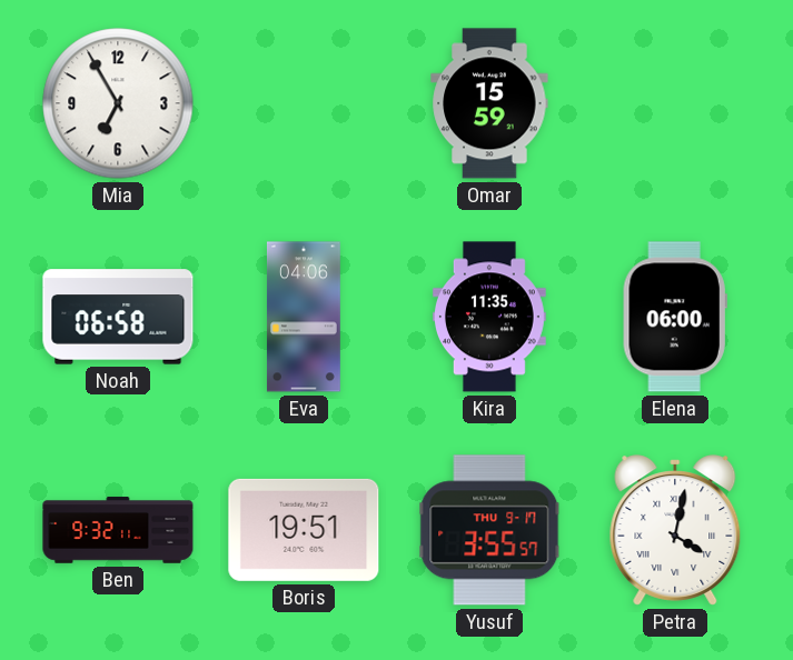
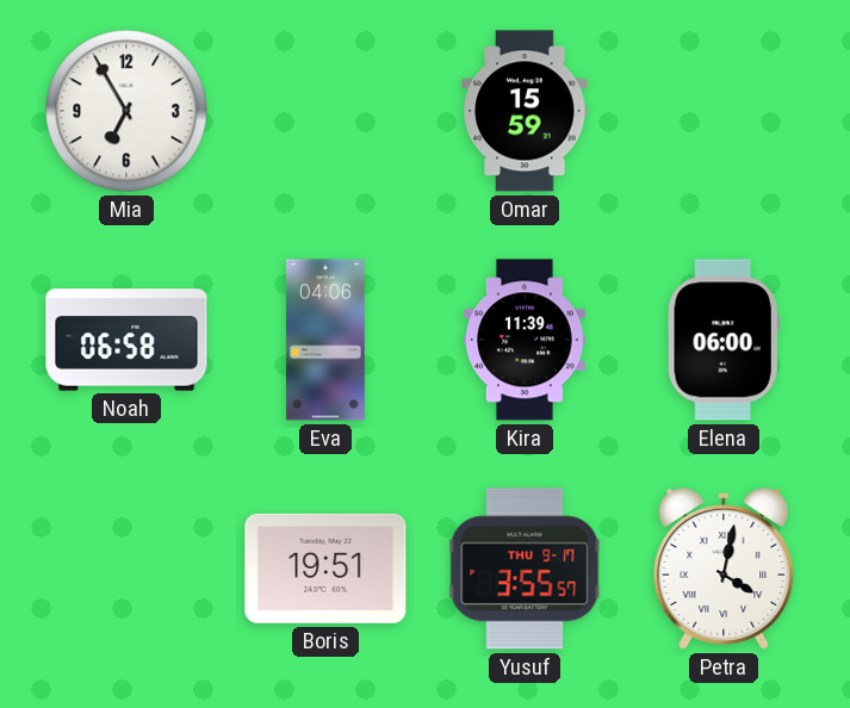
Kira: 11:35 -> 11:39 (525, 340)
Ben: 9:32 -> none (118, 530)
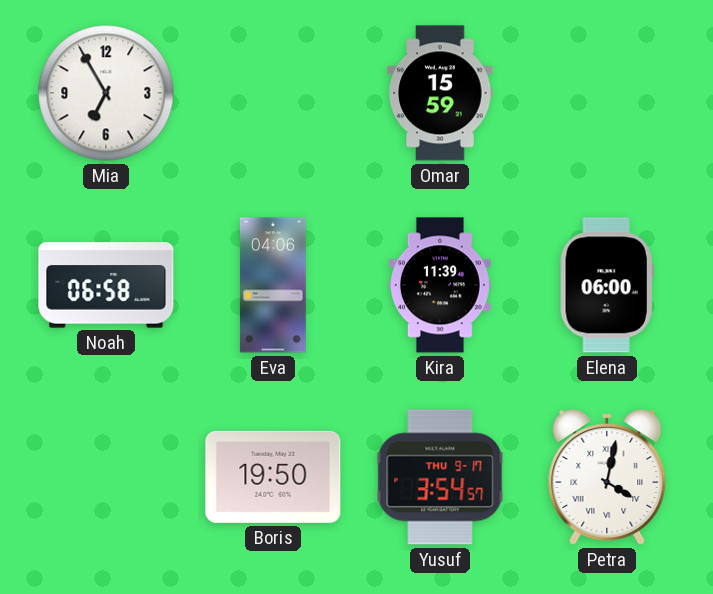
Boris: 19:51 -> 19:50 (273, 477)
Yusuf: 3:55 -> 3:54 (440, 477)
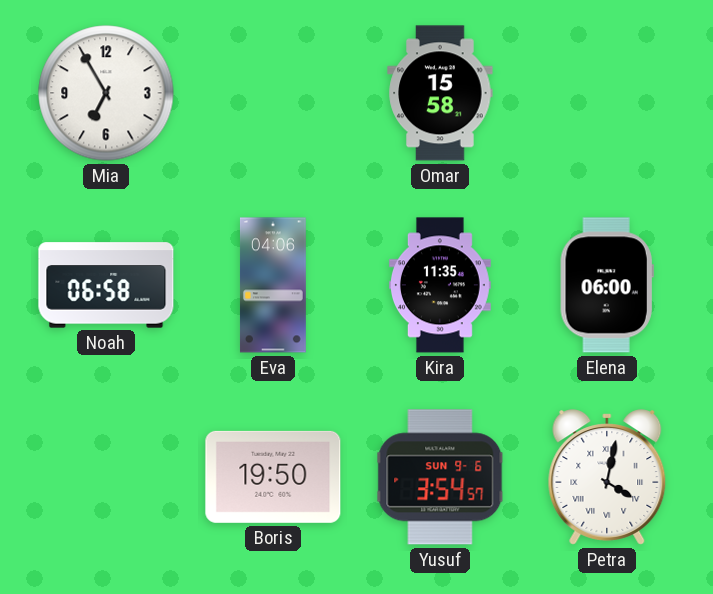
Omar: 15:59 -> 15:58 (440, 93)
Kira: 11:39 -> 11:35 (440, 285)
Yusuf date: THU 9-17 -> SUN 9-6 (440, 477)
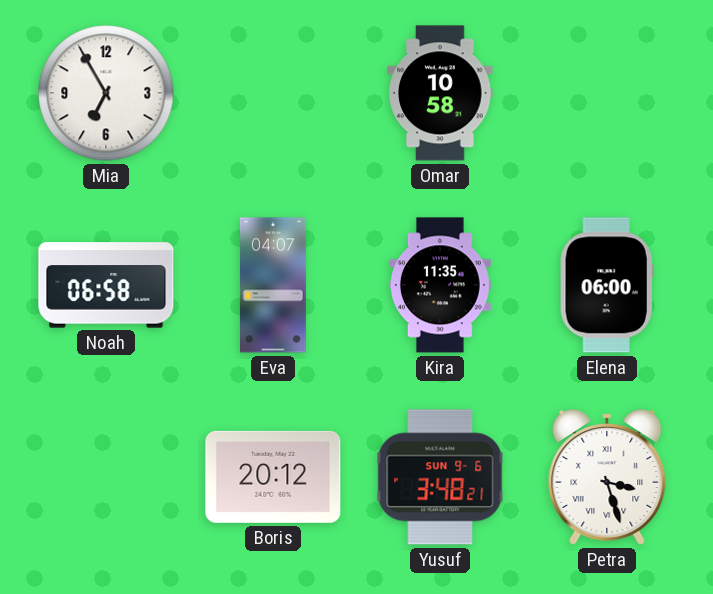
Omar: 15:58 -> 10:58 (440, 93)
Eva: 04:06 -> 04:07 (273, 285)
Boris: 19:50 -> 20:12 (273, 477)
Yusuf: 3:54 -> 3:48 (440, 477)
Petra: 4:02 -> 3:27 (607, 477)
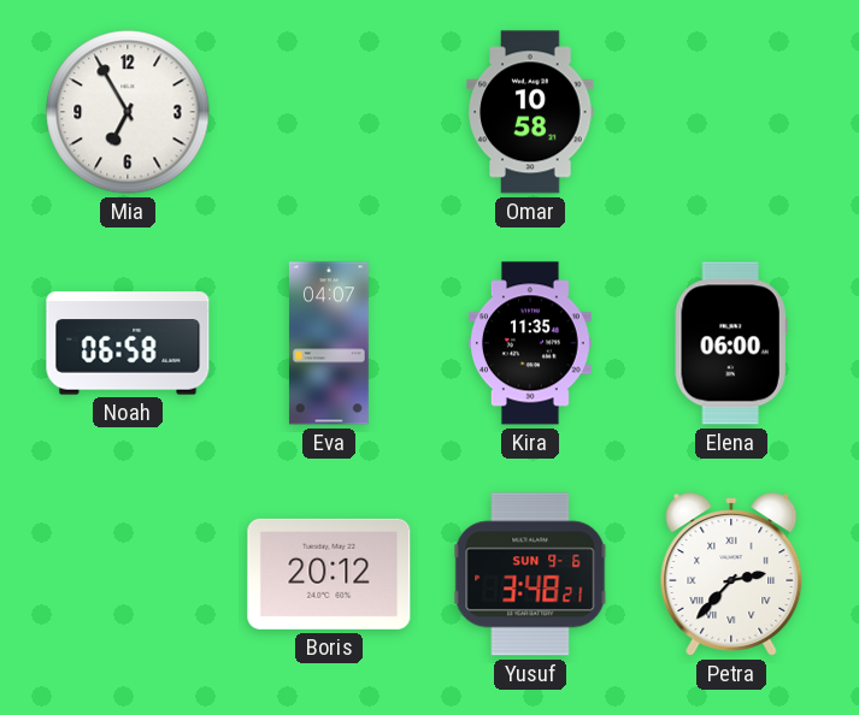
Petra: 3:27 -> 2:37 (731, 574)
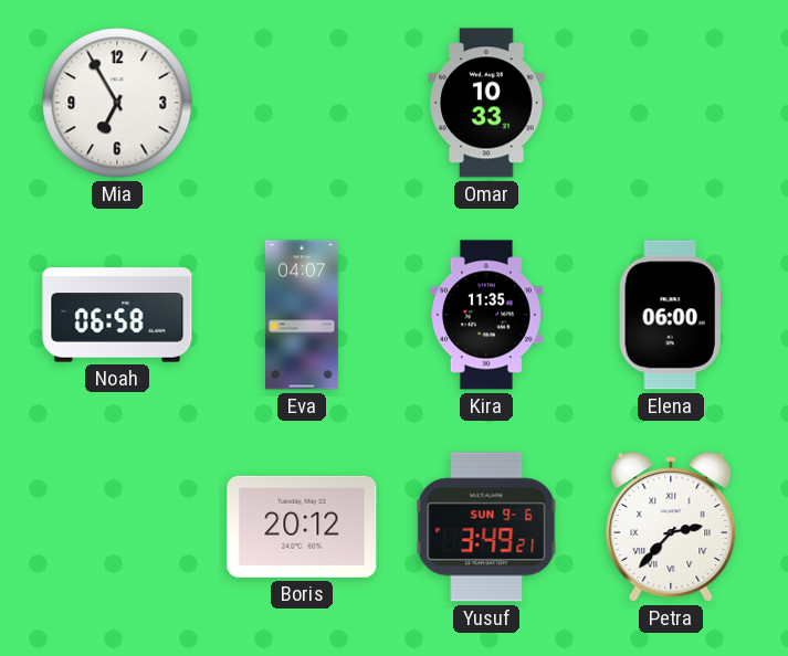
Omar: 10:58 -> 10:33 (486, 103)
Yusuf: 3:48 -> 3:49 (486, 527)
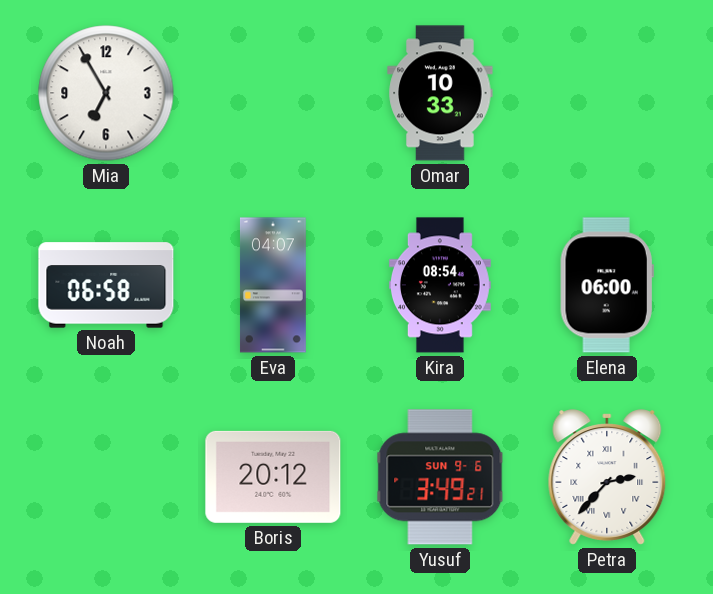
Kira: 11:35 -> 08:54 (440, 285)
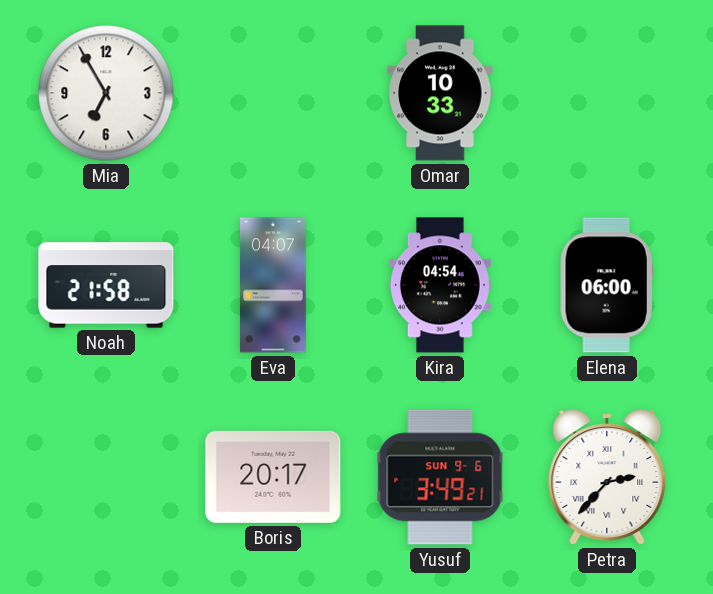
Noah: 06:58 -> 21:58 (106, 285)
Kira: 08:54 -> 04:54 (440, 285)
Boris: 20:12 -> 20:17 (273, 477)
